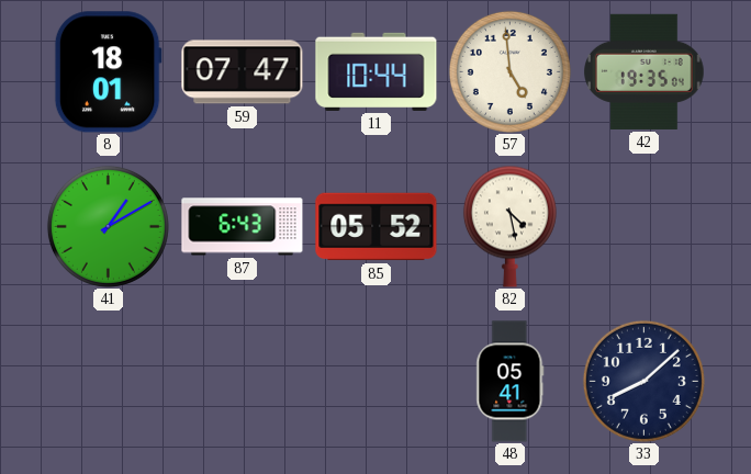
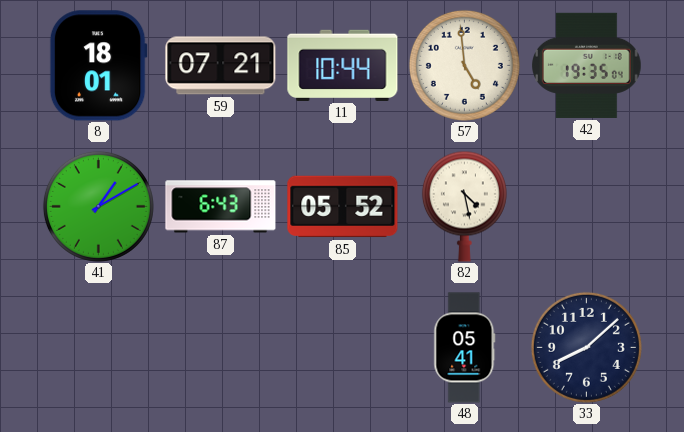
59: 07:47 -> 07:21 (221, 66)
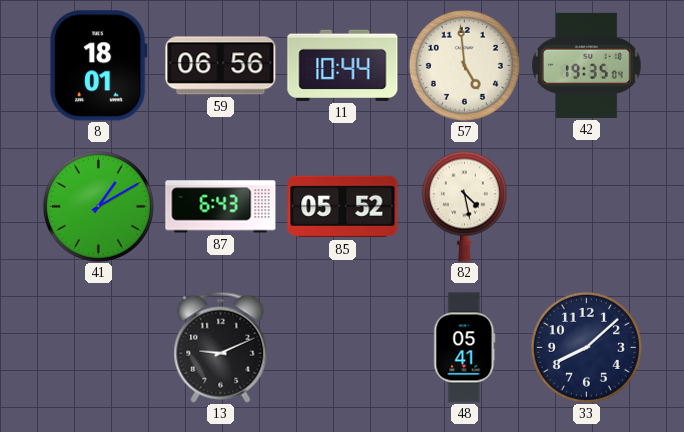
59: 07:21 -> 06:56 (221, 66)
13: none -> 9:11 (221, 347)
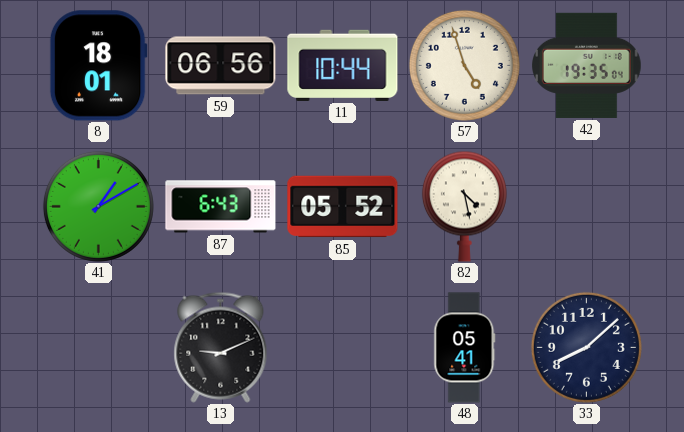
57: 4:59 -> 4:57 (464, 65)
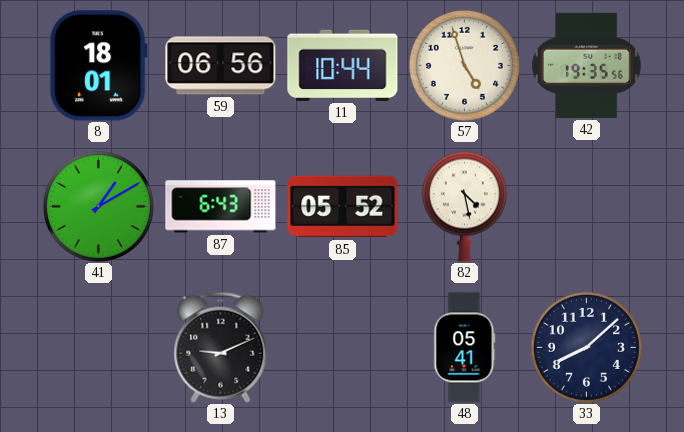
42: 19:35:04 -> 19:35:56 (587, 65)
